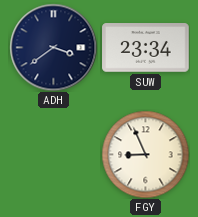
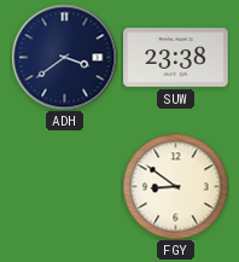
SUW: 23:34 -> 23:38 (176, 58)
FGY: 8:56 -> 8:51 (175, 186)
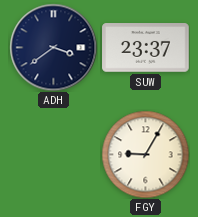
SUW: 23:38 -> 23:37 (146, 48)
FGY: 8:51 -> 9:05 (145, 154)
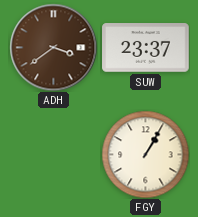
ADH dial: navy -> brown (53, 47)
FGY: 9:05 -> 1:05 (145, 154)
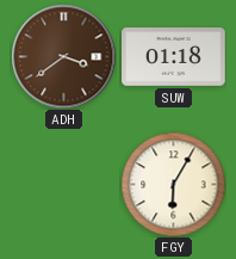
SUW: 23:37 -> 01:18 (174, 57)
FGY: 1:05 -> 6:05 (173, 184)
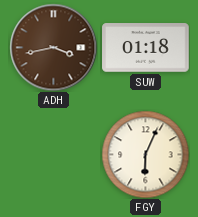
ADH: 3:39 -> 3:43 (53, 47)
FGY: 6:05 -> 6:04 (145, 154)
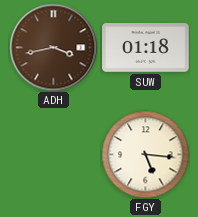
FGY: 6:04 -> 5:16 (145, 154)
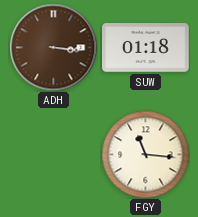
ADH: 3:43 -> 3:16 (53, 47)
FGY: 5:16 -> 11:16 (145, 154)
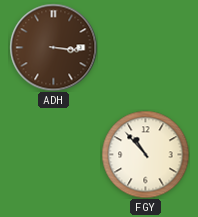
SUW: 01:18 -> none (146, 48)
FGY: 11:16 -> 10:53 (145, 154)
